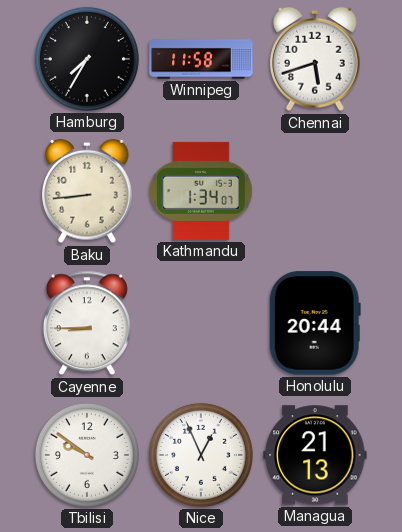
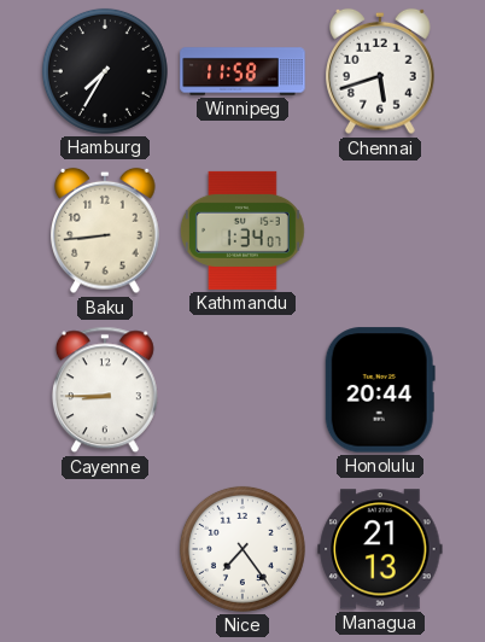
Tbilisi: 9:51 -> none (87, 455)
Nice: 12:56 -> 7:24 (242, 549)
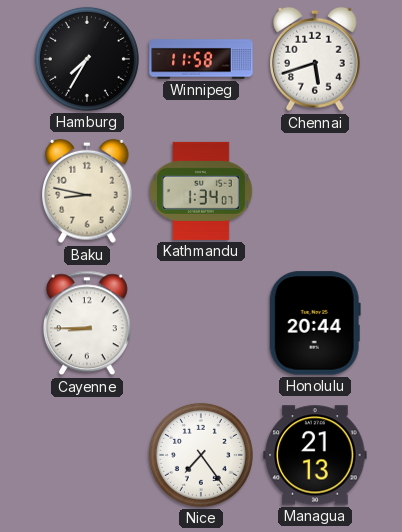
Baku: 8:44 -> 8:47 (87, 191)
